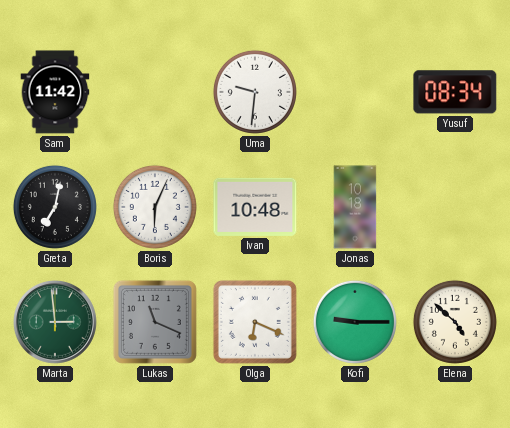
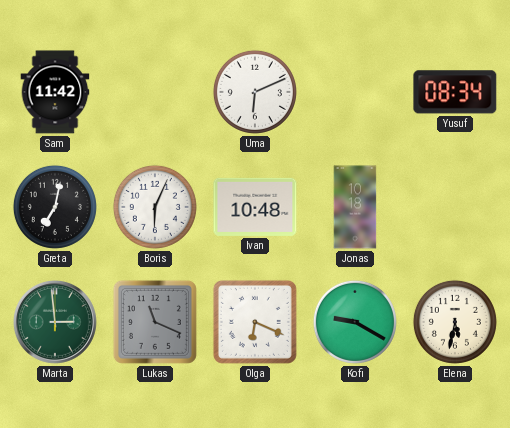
Uma: 9:31 -> 6:11 (255, 92)
Kofi: 9:15 -> 9:20 (355, 322)
Elena: 4:52 -> 5:32 (455, 322)
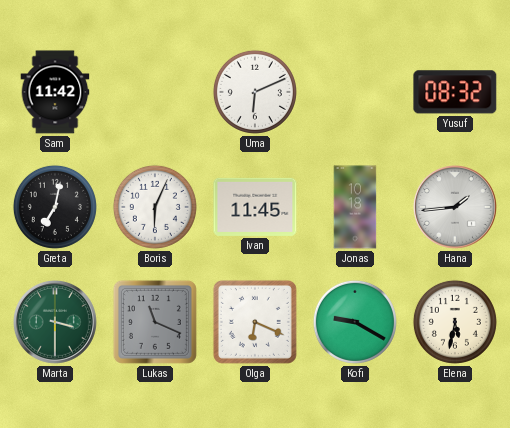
Yusuf: 08:34 -> 08:32 (455, 92)
Ivan: 10:48 -> 11:45 (255, 207)
Hana: none -> 1:44 (455, 207)
Marta: 2:59 -> 3:30 (55, 322)
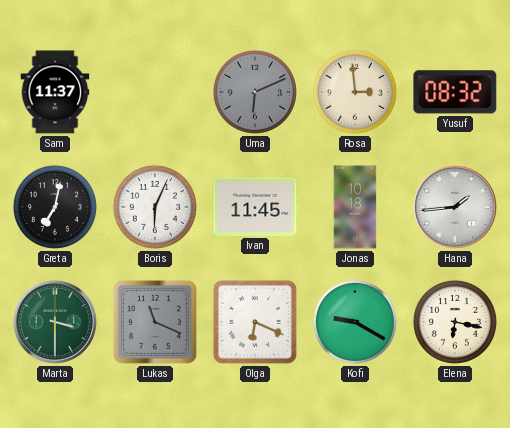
Sam: 11:42 -> 11:37 (55, 92)
Uma dial: white -> grey (255, 92)
Rosa: none -> 2:59 (355, 92)
Elena: 5:32 -> 6:17 (455, 322)
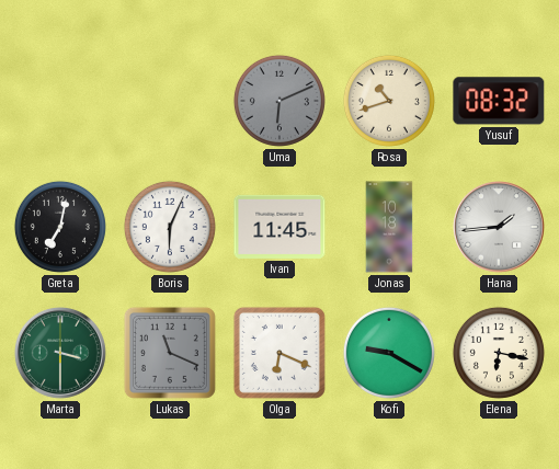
Sam: 11:37 -> none (55, 92)
Rosa: 2:59 -> 10:42 (389, 101)
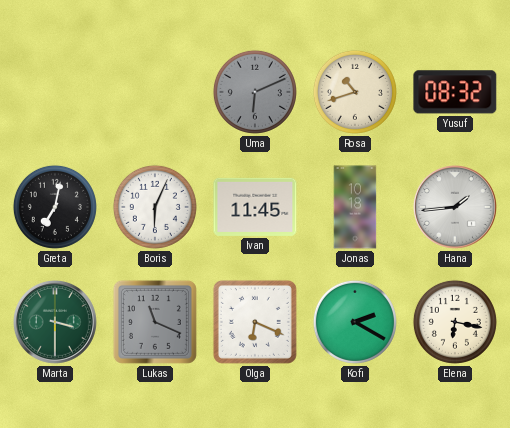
Kofi: 9:20 -> 2:20 (355, 322)
